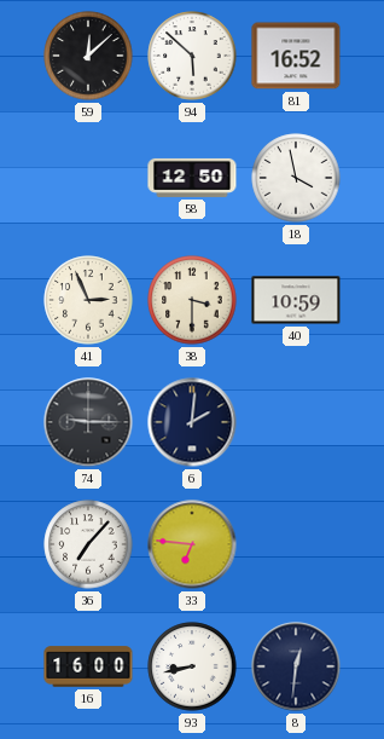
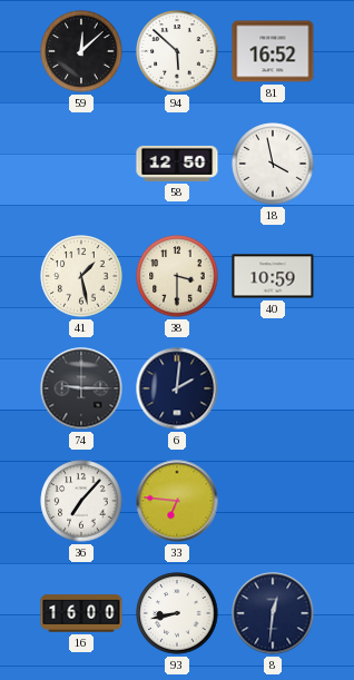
41: 2:56 -> 1:28 (81, 276)
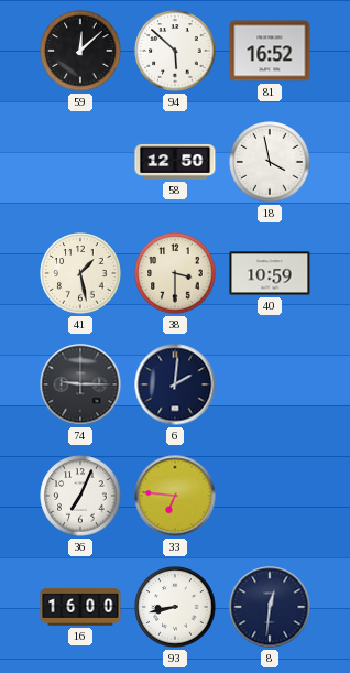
36: 7:07 -> 7:04 (80, 496)
